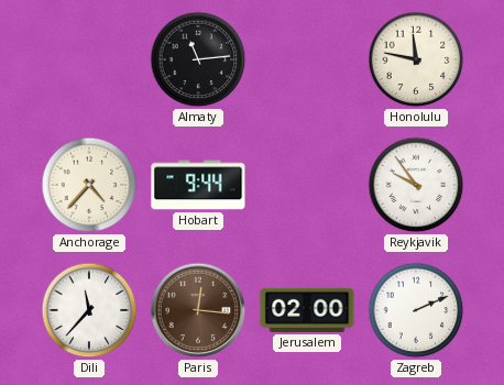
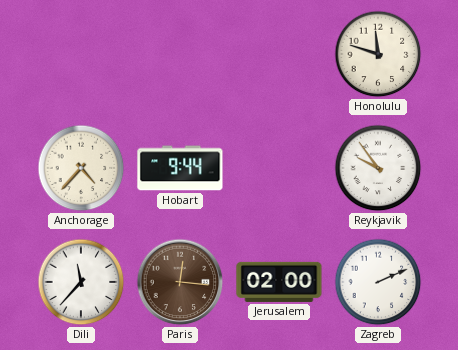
Almaty: 11:14 -> none (198, 59)
Honolulu: 11:47 -> 11:48 (378, 54)
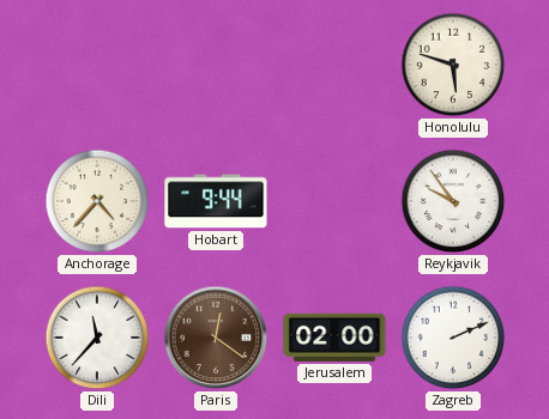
Honolulu: 11:48 -> 5:48 (453, 65)
Paris: 12:16 -> 12:21 (216, 338)
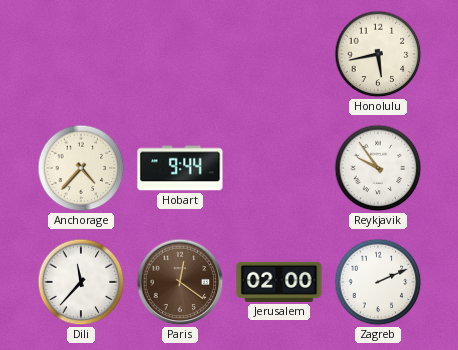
Honolulu: 5:48 -> 5:43 (378, 54)
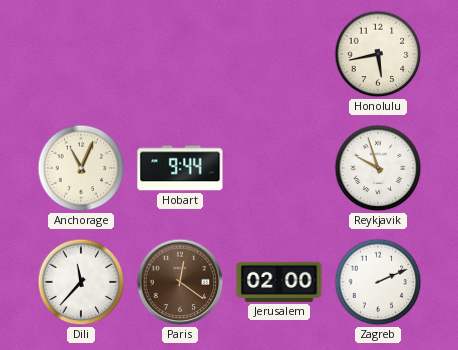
Anchorage: 4:37 -> 11:04 (81, 168)
Reykjavik: 9:54 -> 9:57 (378, 168)
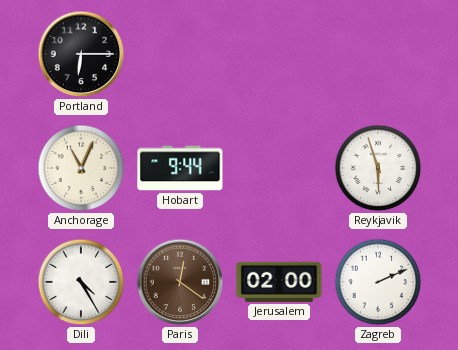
Portland: none -> 6:15 (81, 54)
Honolulu: 5:43 -> none (378, 54)
Reykjavik: 9:57 -> 5:57 (378, 168)
Dili: 11:37 -> 4:25 (81, 282)
